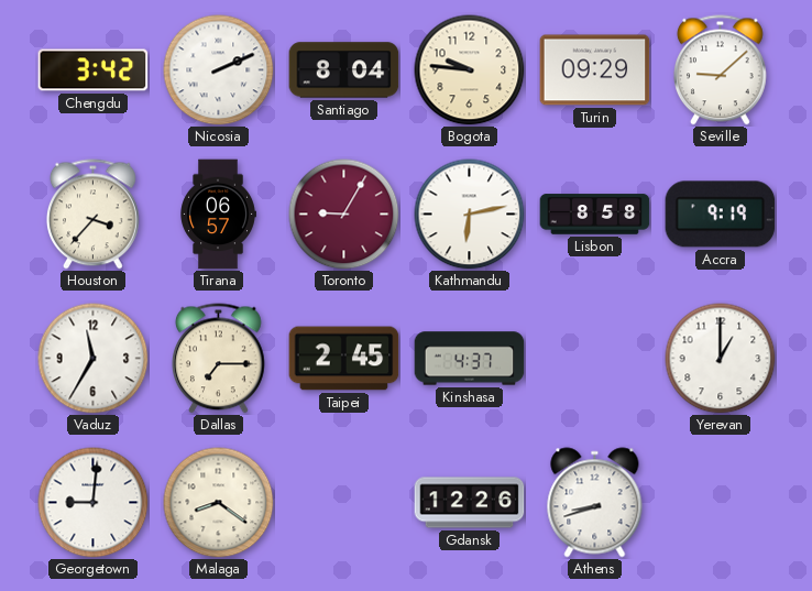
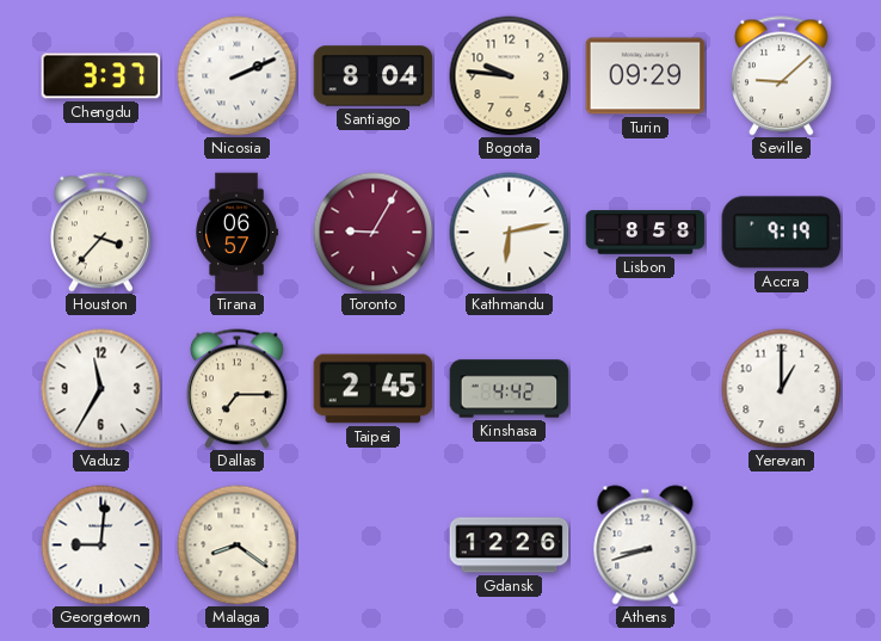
Chengdu: 3:42 -> 3:37 (101, 76)
Kinshasa: 4:37 -> 4:42 (510, 389)
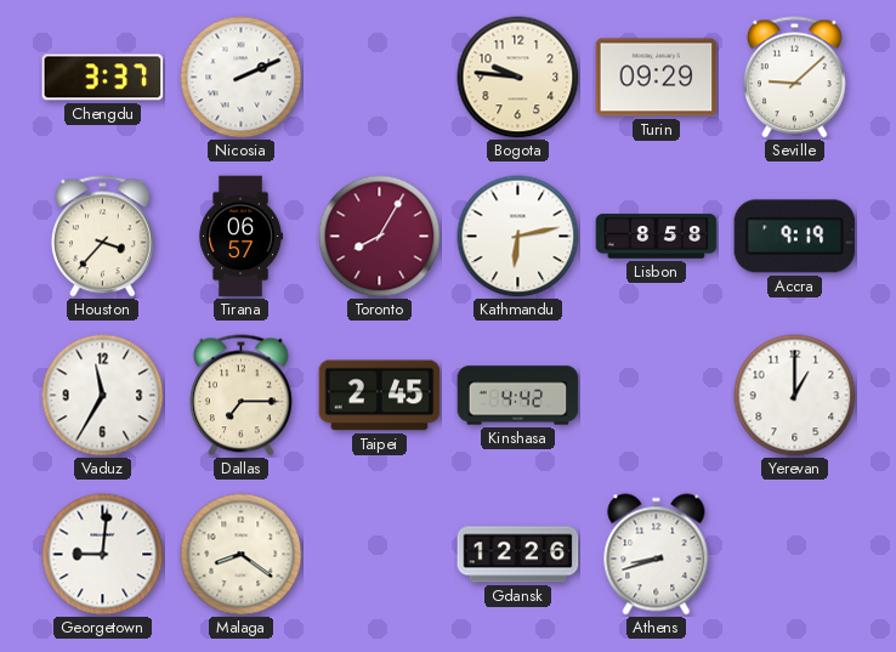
Santiago: 8:04 -> none (374, 76)
Toronto: 9:05 -> 8:05 (380, 237)
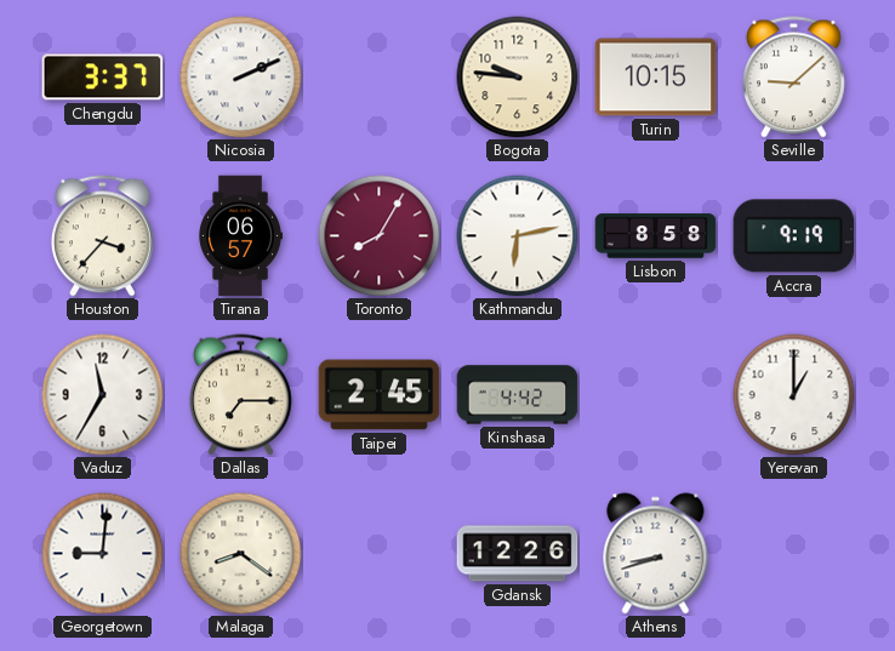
Turin: 09:29 -> 10:15 (656, 78)
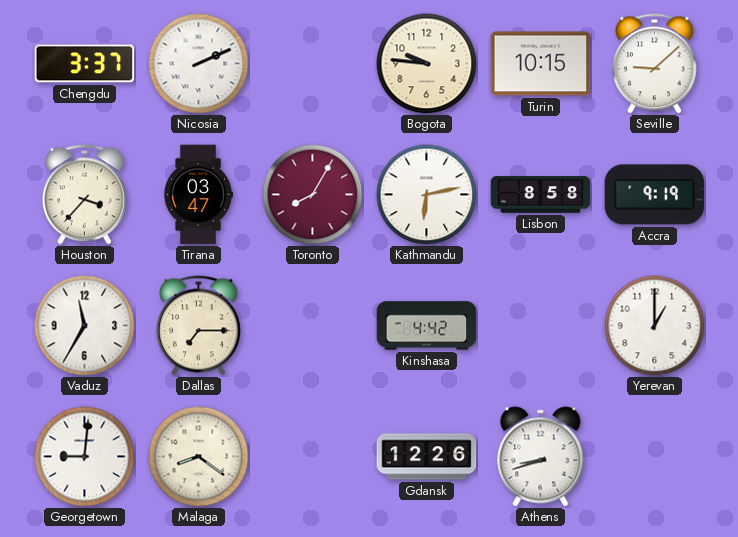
Tirana: 06:57 -> 03:47 (198, 195)
Taipei: 2:45 -> none (380, 395)
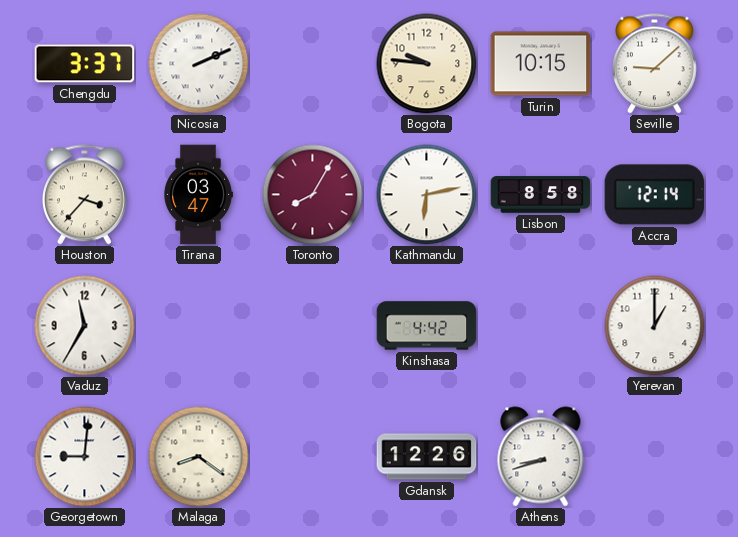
Accra: 9:19 -> 12:14 (655, 195)
Dallas: 7:15 -> none (199, 326)
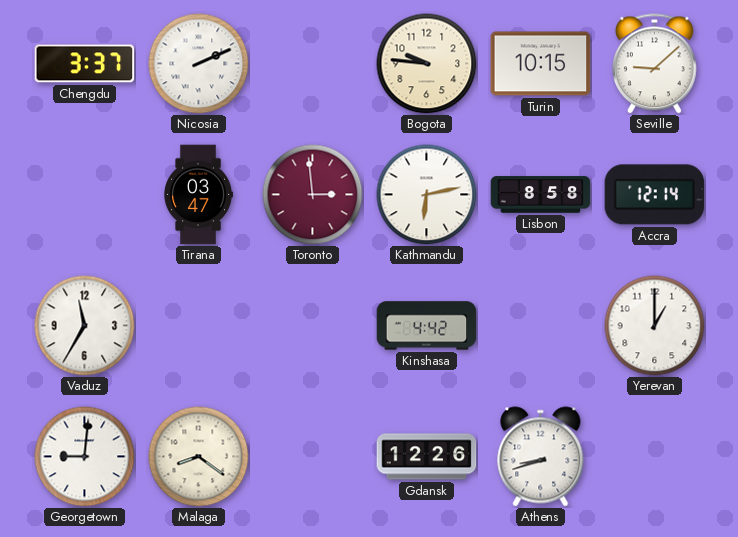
Houston: 3:37 -> none (85, 195)
Toronto: 8:05 -> 2:59 (313, 195)
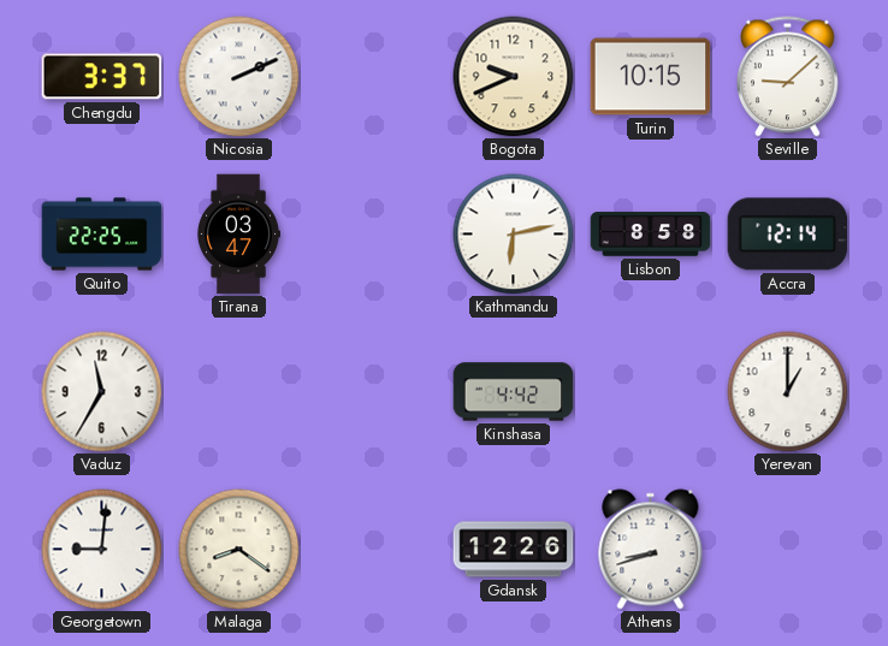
Bogota: 9:46 -> 9:41 (514, 77)
Quito: none -> 22:25 (102, 235)
Toronto: 2:59 -> none (313, 195)
